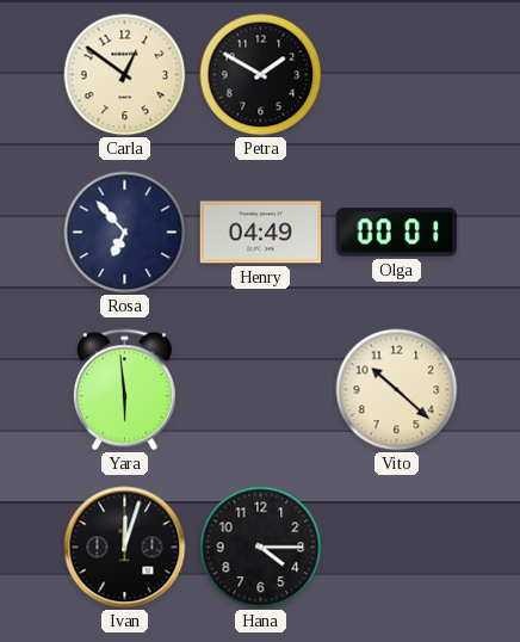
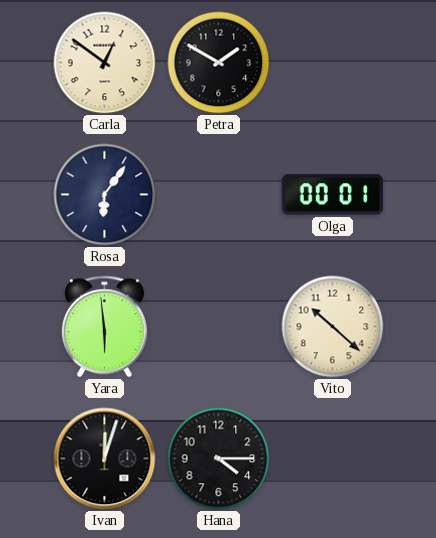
Rosa: 6:53 -> 6:06 (105, 195)
Henry: 04:49 -> none (260, 233)
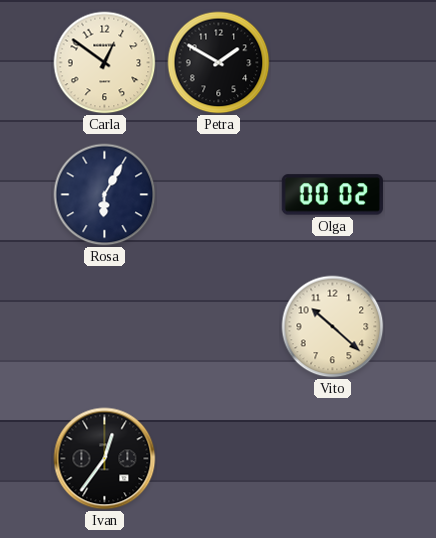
Rosa: 6:06 -> 6:05 (105, 195)
Olga: 00:01 -> 00:02 (332, 195)
Yara: 5:59 -> none (104, 327)
Ivan: 12:03 -> 12:36 (105, 459)
Hana: 4:15 -> none (219, 459)
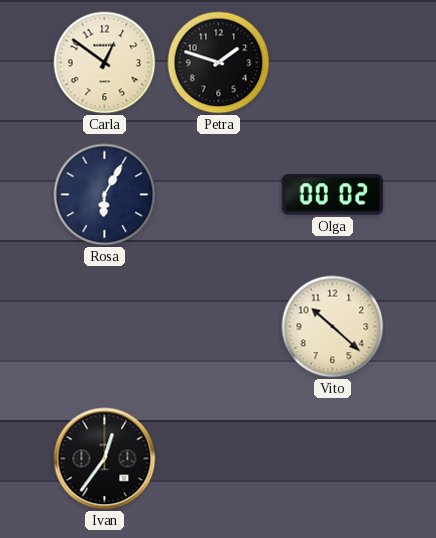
Petra: 1:50 -> 1:48 (219, 63)
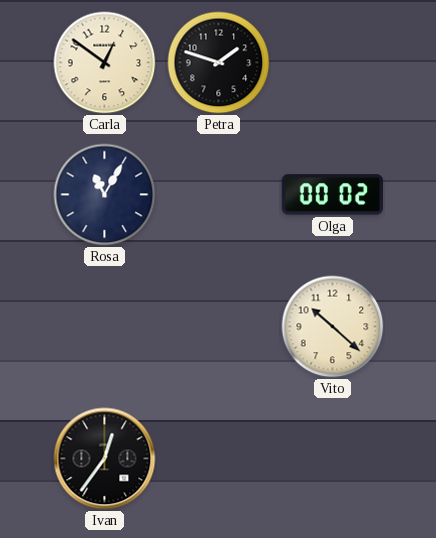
Rosa: 6:05 -> 11:05 (105, 195)
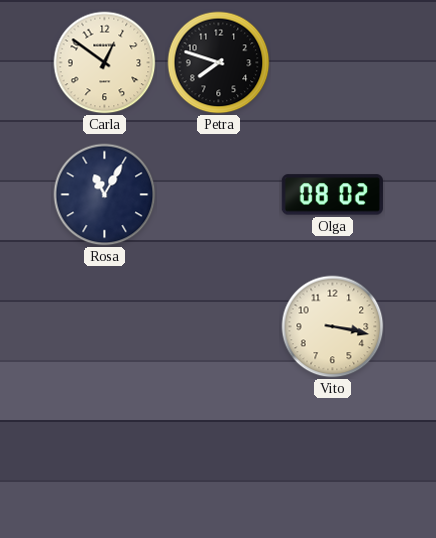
Petra: 1:48 -> 7:48 (219, 63)
Olga: 00:02 -> 08:02 (332, 195)
Vito: 10:22 -> 3:17 (333, 327)
Ivan: 12:36 -> none (105, 459)
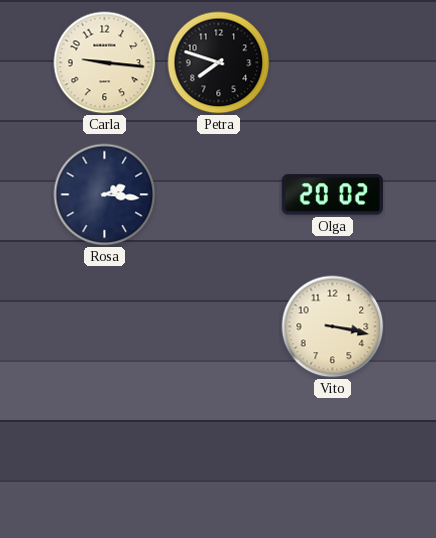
Carla: 12:51 -> 9:16 (105, 63)
Rosa: 11:05 -> 2:16 (105, 195)
Olga: 08:02 -> 20:02 (332, 195)
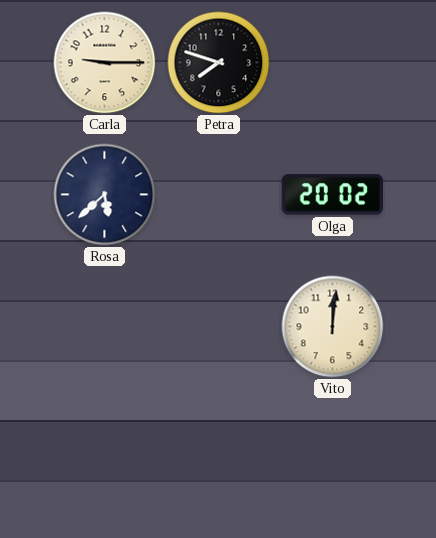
Carla: 9:16 -> 9:15 (105, 63)
Rosa: 2:16 -> 5:38 (105, 195)
Vito: 3:17 -> 12:01 (333, 327)
